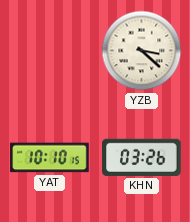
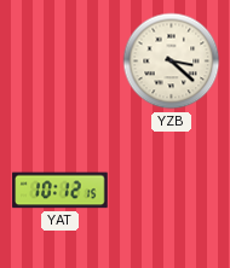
YAT: 10:10 -> 10:12 (61, 191)
KHN: 03:26 -> none (142, 157)
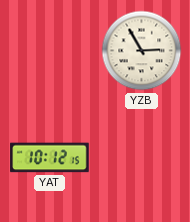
YZB: 3:22 -> 2:55 (142, 51)
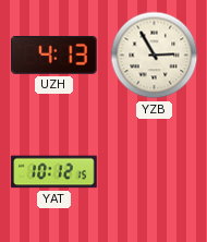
UZH: none -> 4:13 (54, 55)
